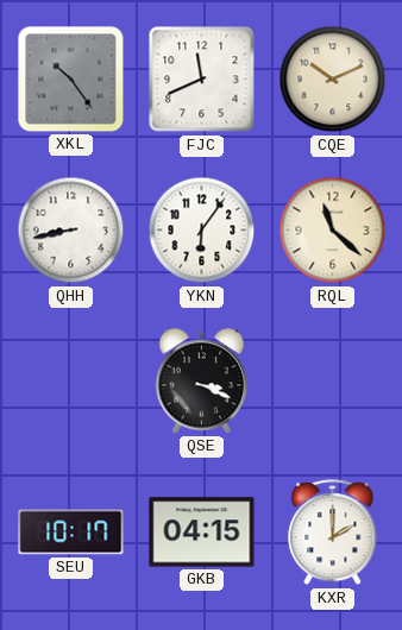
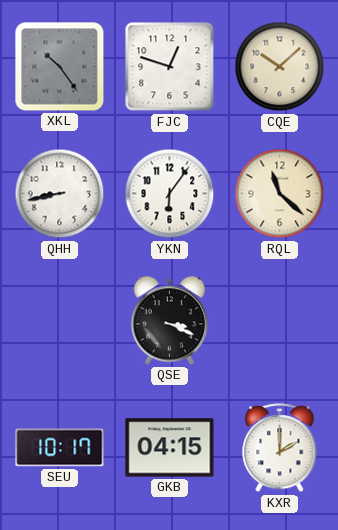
FJC: 11:41 -> 12:48 (170, 67)
CQE: 10:11 -> 10:08 (280, 67)
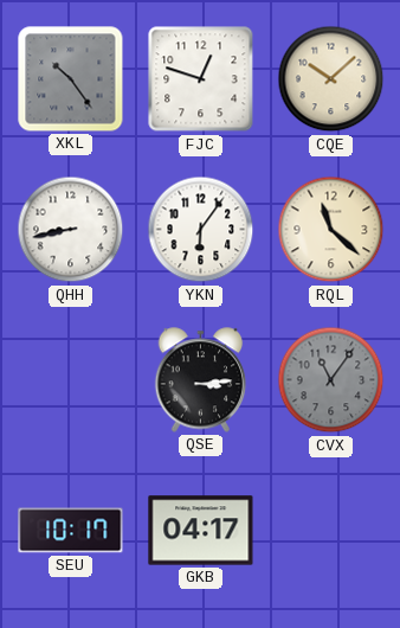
QSE: 3:19 -> 3:14 (201, 380)
CVX: none -> 11:06 (331, 380)
GKB: 04:15 -> 04:17 (201, 531)
KXR: 2:00 -> none (280, 448)
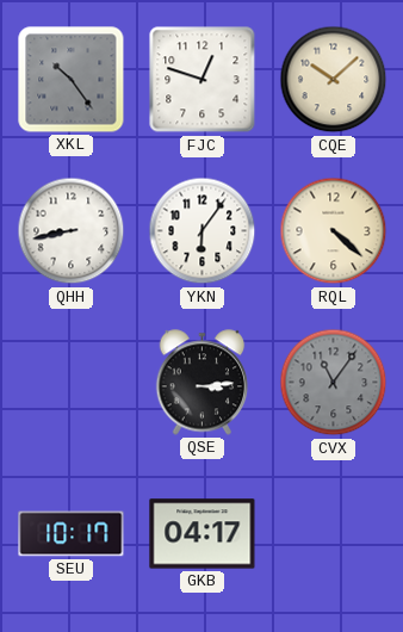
RQL: 11:22 -> 4:22 (334, 231)
